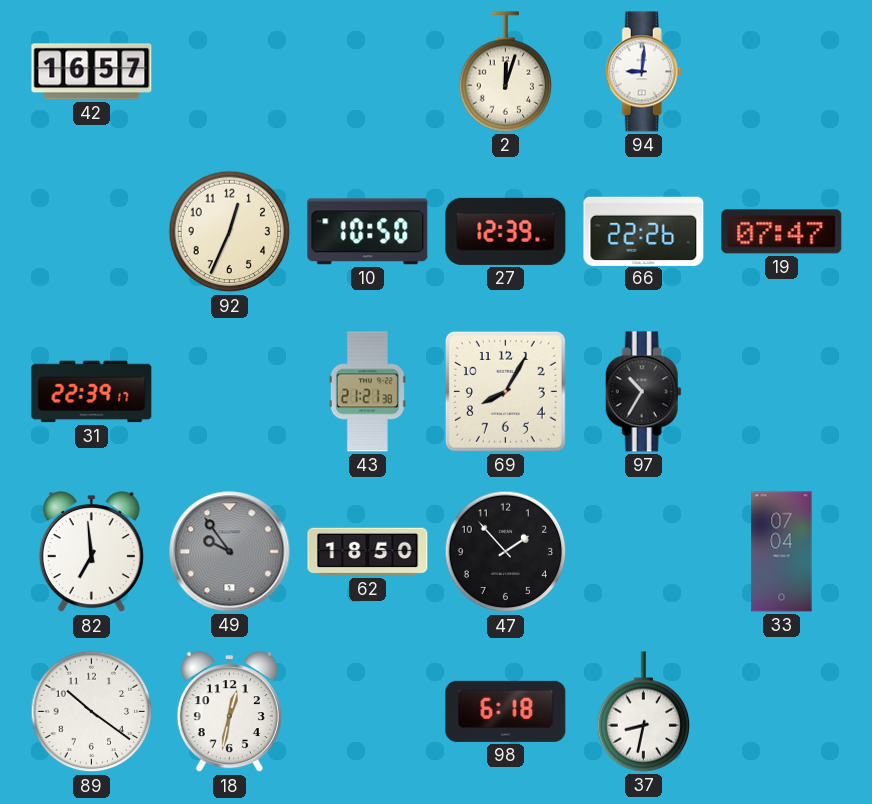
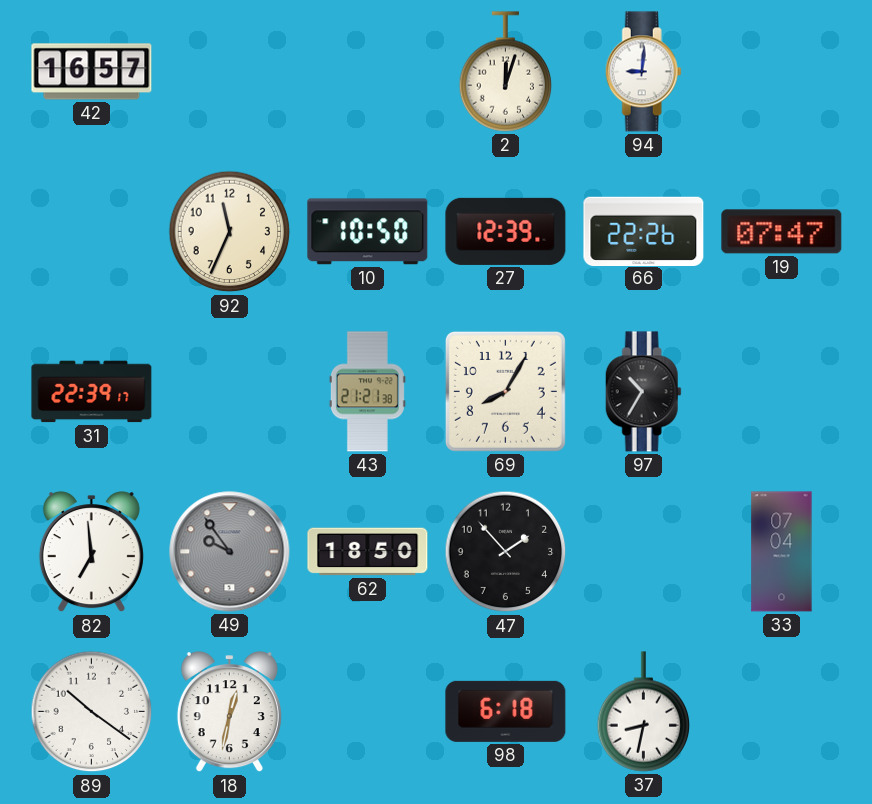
92: 12:34 -> 11:34 (230, 232)
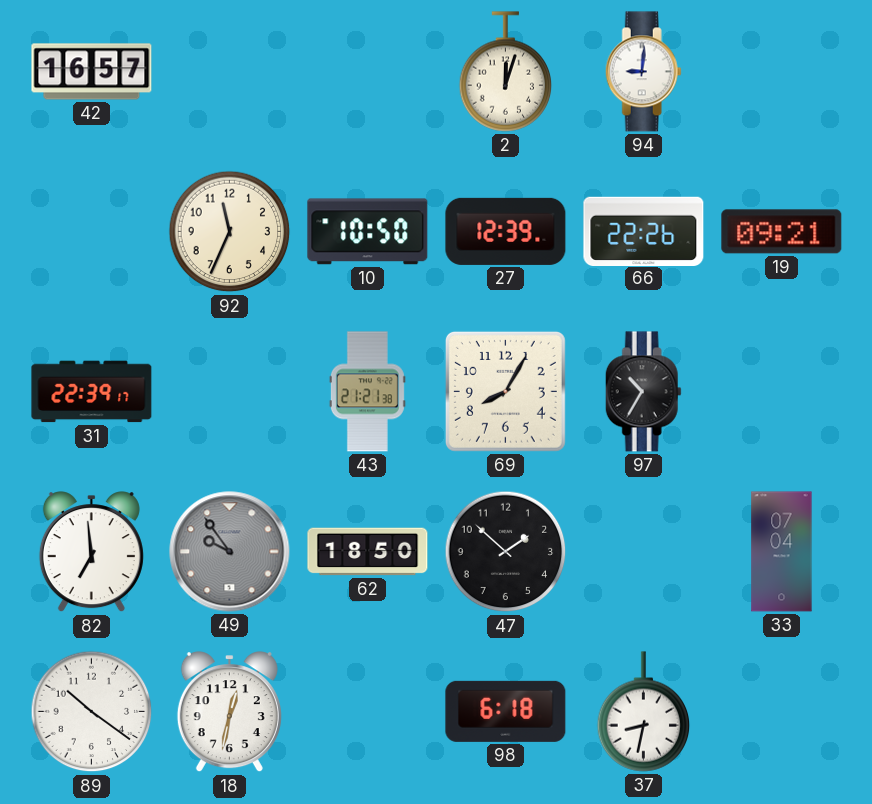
19: 07:47 -> 09:21 (782, 232)
47: 1:53 -> 1:52 (506, 552)
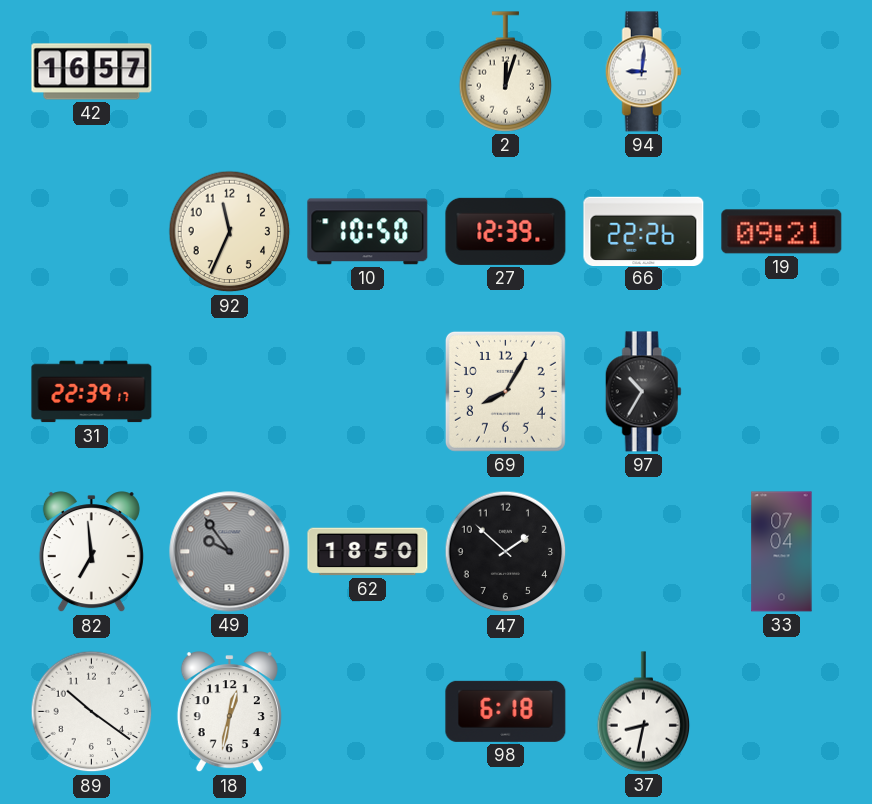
43: 21:21 -> none (367, 392)
